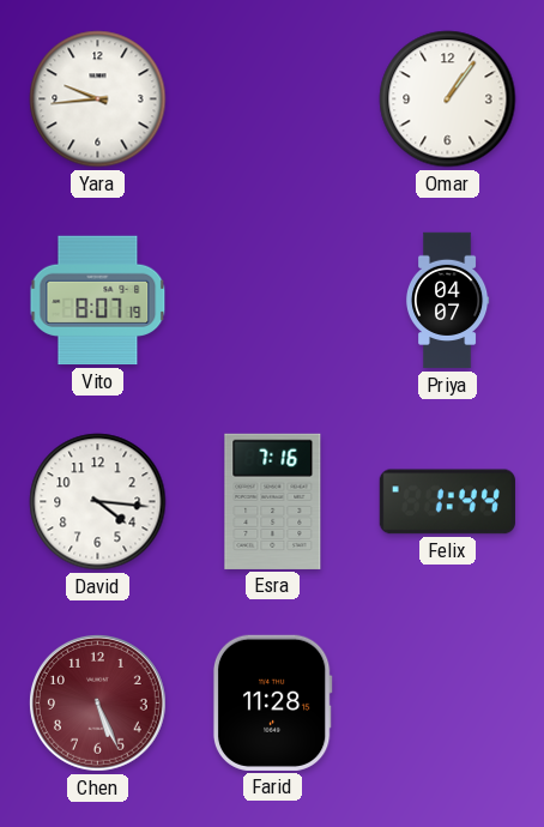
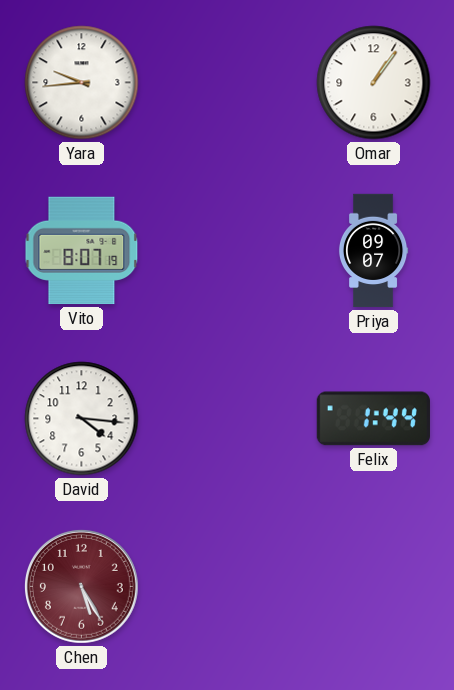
Priya: 04:07 -> 09:07 (373, 251)
Esra: 7:16 -> none (273, 501)
Chen: 5:26 -> 5:25 (81, 586)
Farid: 11:28 -> none (272, 702)
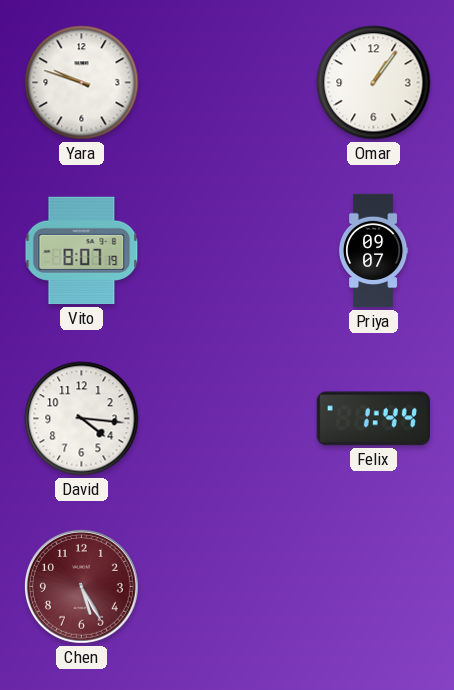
Yara: 9:44 -> 9:48 (82, 83)
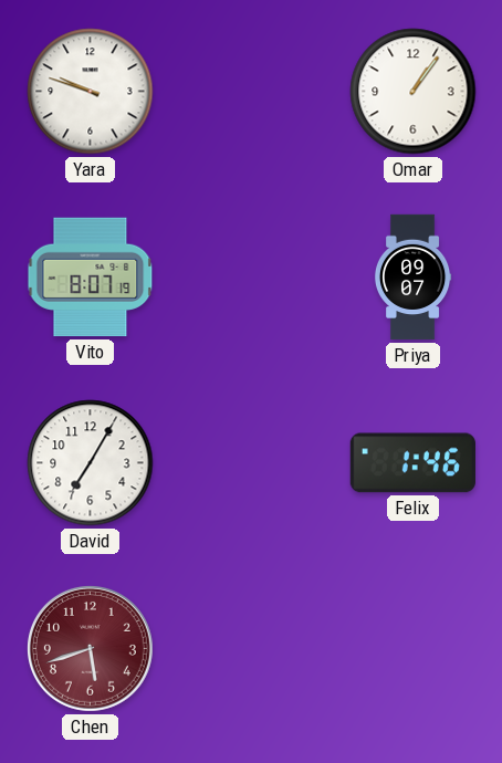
David: 4:16 -> 7:05 (91, 463)
Felix: 1:44 -> 1:46 (412, 463)
Chen: 5:25 -> 5:42 (90, 648)
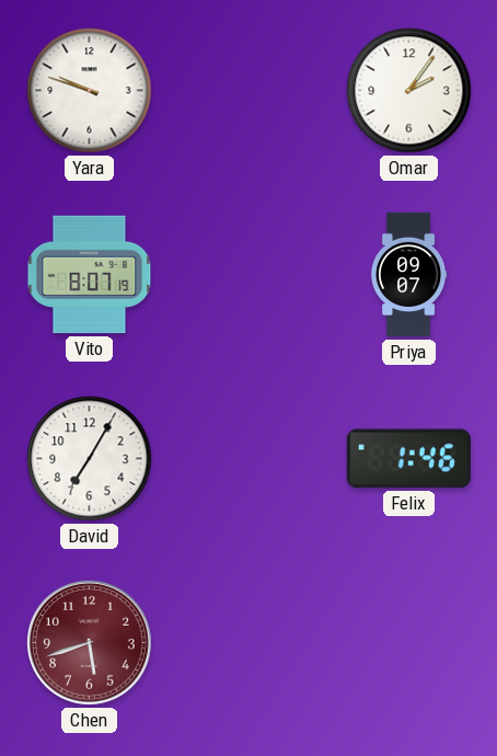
Omar: 1:06 -> 2:06 (409, 91)
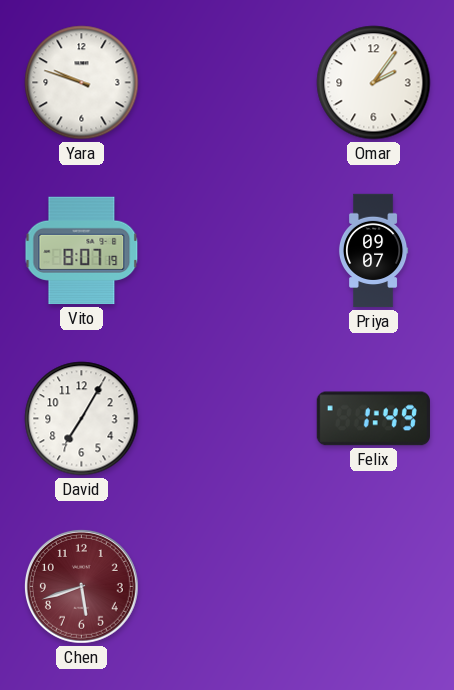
Felix: 1:46 -> 1:49 (373, 419)
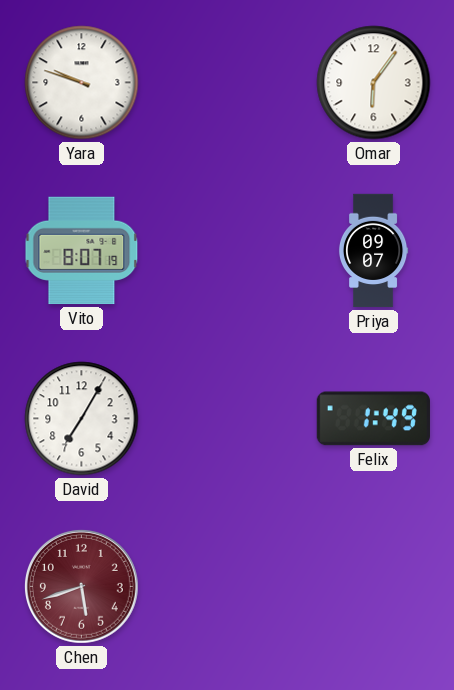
Omar: 2:06 -> 6:06 (374, 83)
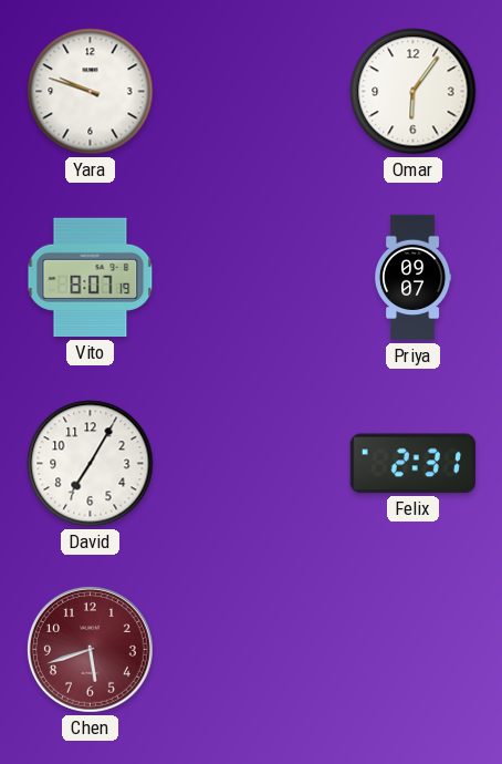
Felix: 1:49 -> 2:31 (412, 464)
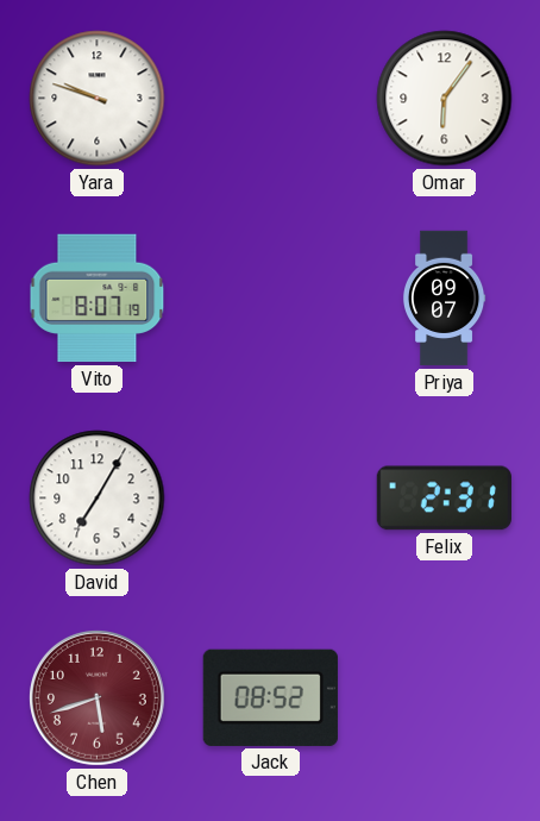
Jack: none -> 08:52 (270, 697)
